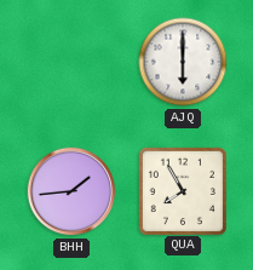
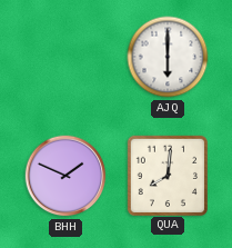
BHH: 1:44 -> 1:49 (65, 176)
QUA: 7:55 -> 8:01 (167, 175)
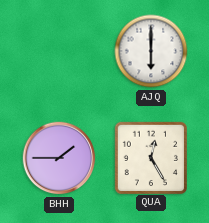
BHH: 1:49 -> 1:45 (59, 158)
QUA: 8:01 -> 12:25 (150, 157)
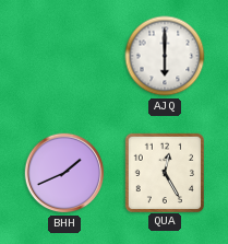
BHH: 1:45 -> 1:41 (64, 173)
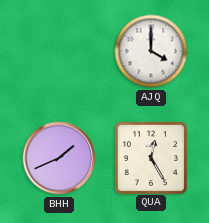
AJQ: 6:00 -> 4:00 (151, 51)
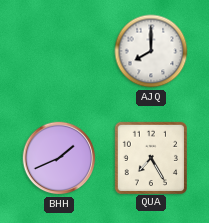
AJQ: 4:00 -> 8:00 (151, 51)
QUA: 12:25 -> 7:25 (150, 157)
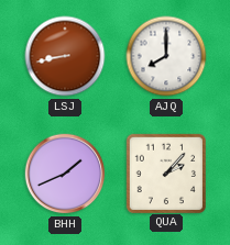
LSJ: none -> 8:43 (65, 56)
QUA: 7:25 -> 2:07 (165, 172)
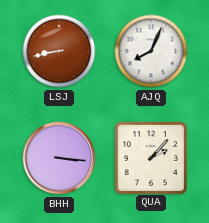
AJQ: 8:00 -> 8:04 (151, 51)
BHH: 1:41 -> 3:16 (59, 158)
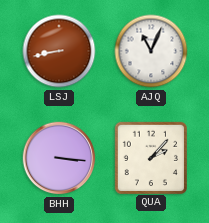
AJQ: 8:04 -> 11:04 (151, 51)
